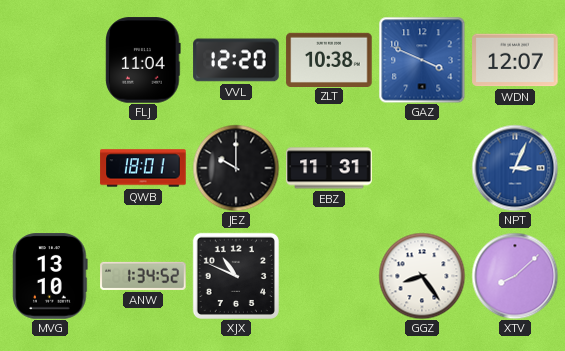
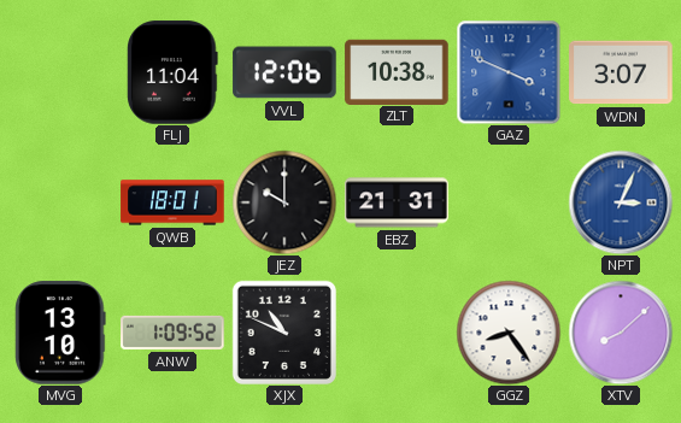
VVL: 12:20 -> 12:06 (284, 72)
WDN: 12:07 -> 3:07 (621, 72)
EBZ: 11:31 -> 21:31 (397, 202)
ANW: 1:34 -> 1:09 (172, 333)
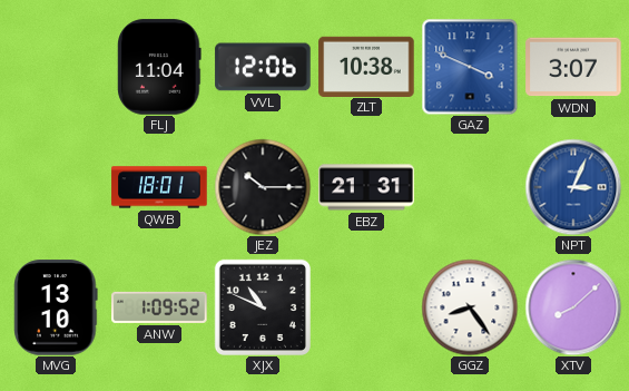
JEZ: 10:00 -> 10:15 (263, 187)
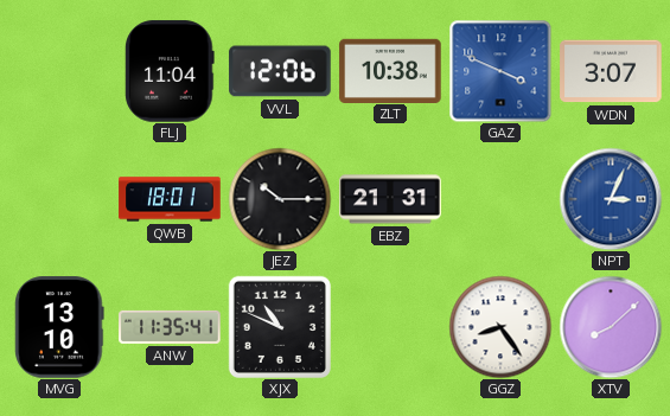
ANW: 1:09 -> 11:35 (170, 327)
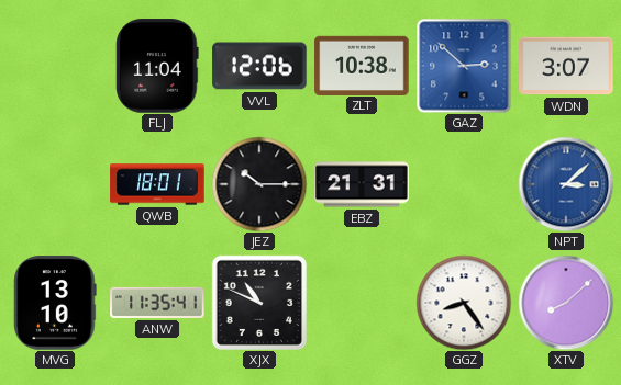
GAZ: 3:49 -> 2:52 (464, 66)
NPT: 3:04 -> 3:08 (566, 184)
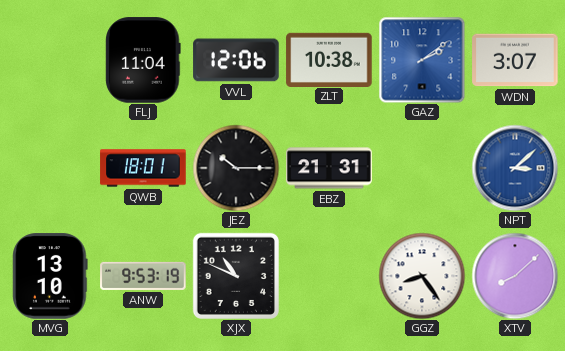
GAZ: 2:52 -> 2:09 (422, 60)
ANW: 11:35 -> 9:53 (143, 276)
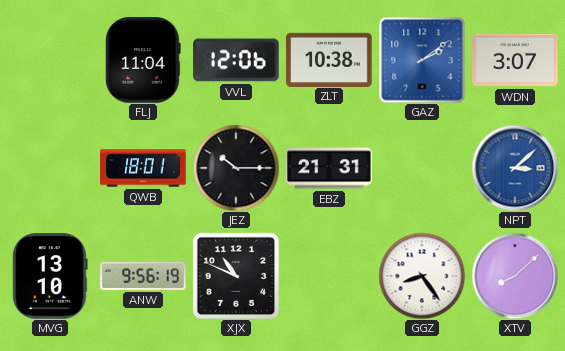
ANW: 9:53 -> 9:56 (143, 276)
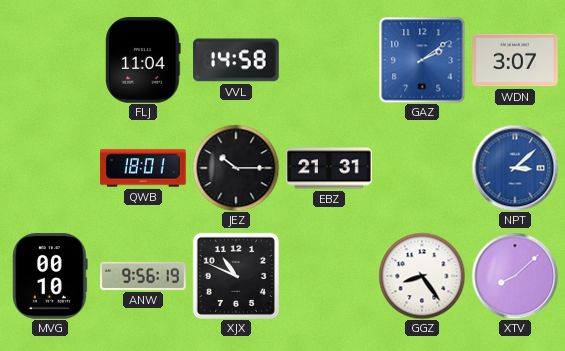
VVL: 12:06 -> 14:58 (236, 60)
ZLT: 10:38 -> none (329, 59)
MVG: 13:10 -> 00:10 (50, 276)
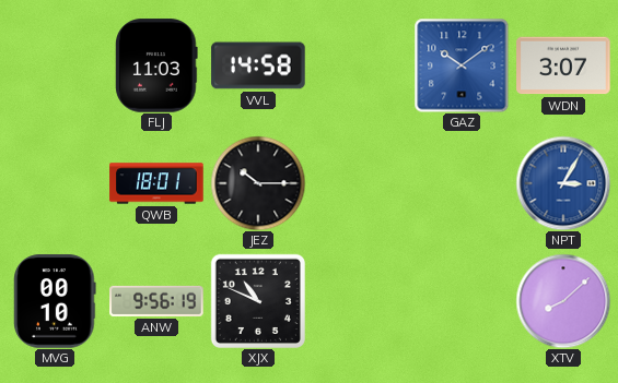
FLJ: 11:04 -> 11:03 (156, 65)
GAZ: 2:09 -> 10:09 (462, 65)
EBZ: 21:31 -> none (329, 168)
NPT: 3:08 -> 3:05 (563, 183)
GGZ: 8:24 -> none (422, 276)
